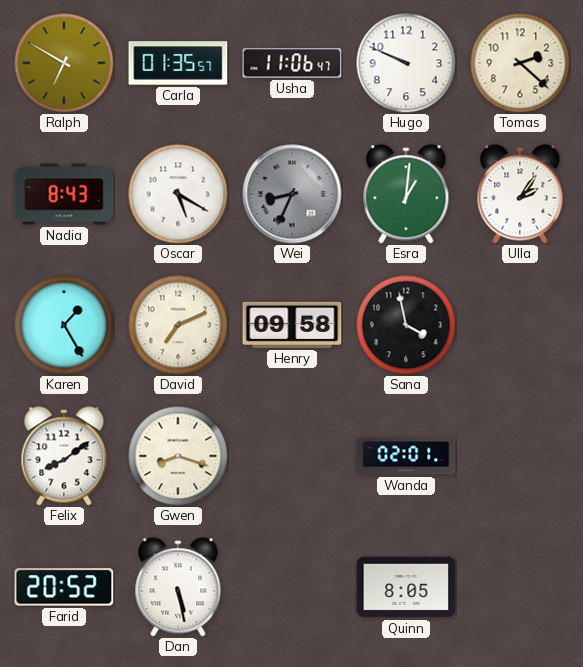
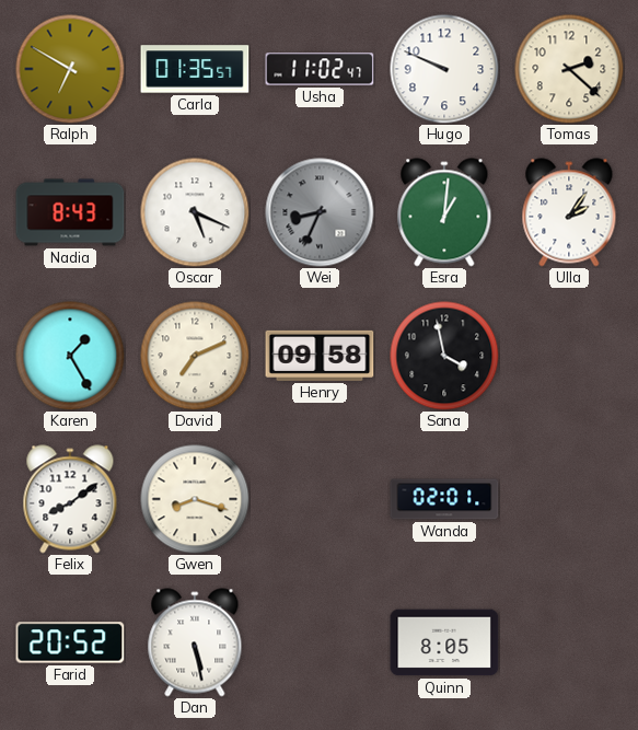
Usha: 11:06 -> 11:02 (320, 69)
Oscar: 5:20 -> 5:19 (195, 212)
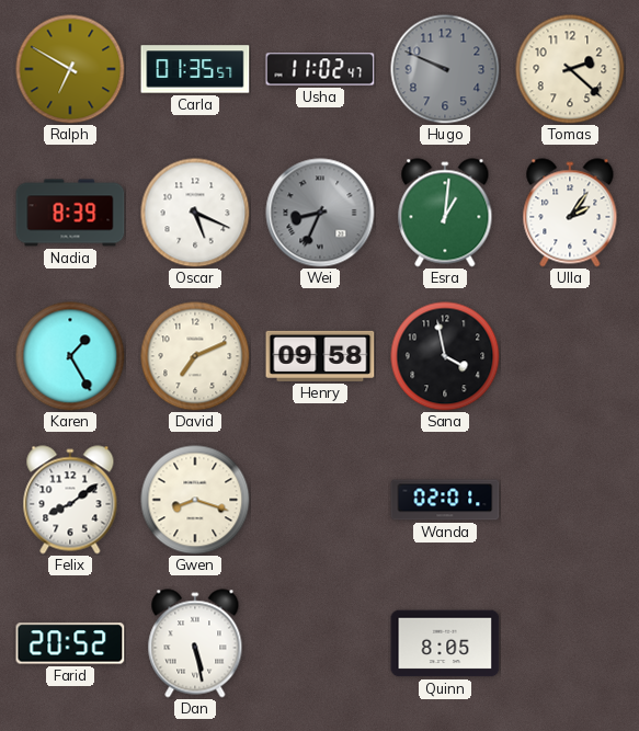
Hugo dial: white -> grey (445, 69)
Nadia: 8:43 -> 8:39 (70, 213)
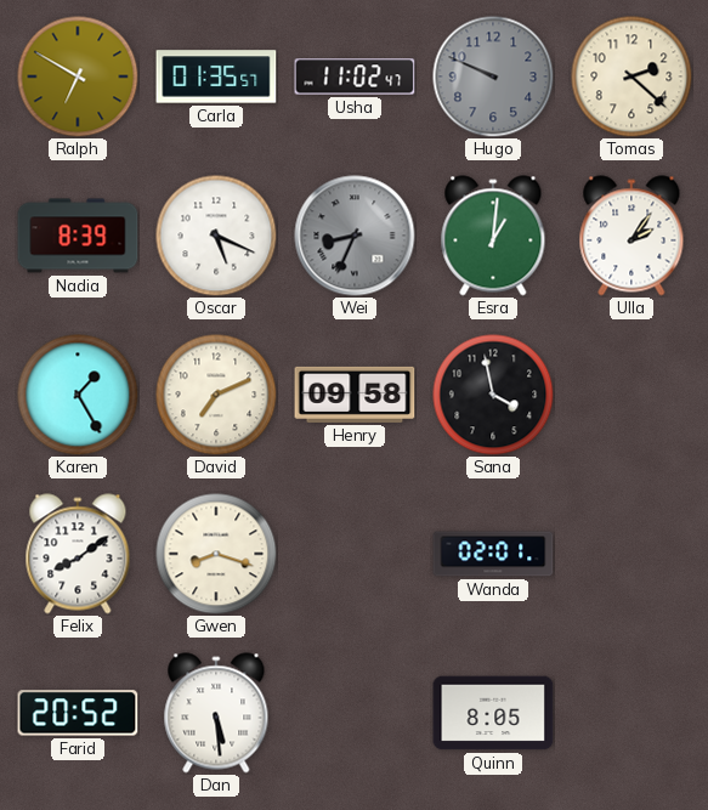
Dan: 5:28 -> 5:29 (216, 713)
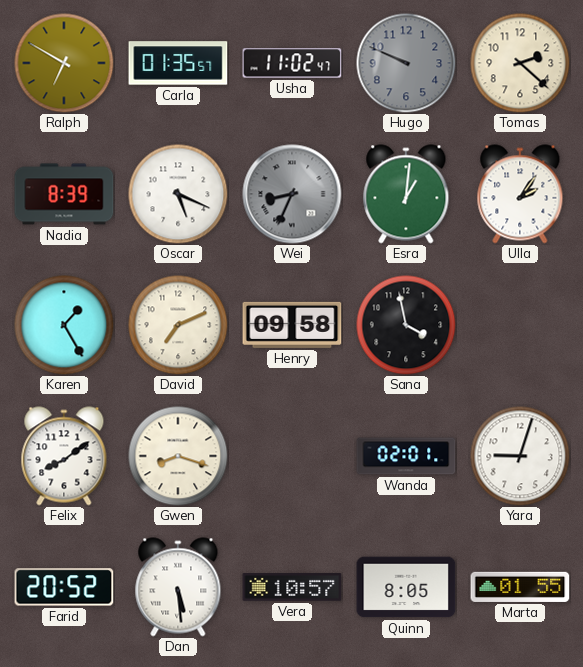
Yara: none -> 9:03 (520, 456)
Vera: none -> 10:57 (292, 587)
Marta: none -> 01:55 (520, 587)
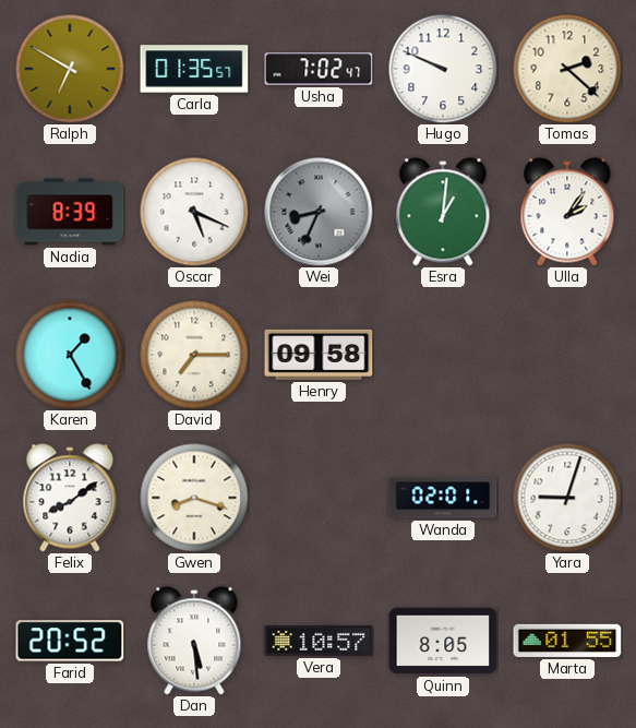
Usha: 11:02 -> 7:02 (319, 69)
Hugo dial: grey -> white (443, 69)
David: 7:11 -> 7:15 (194, 355)
Sana: 3:58 -> none (406, 325)
